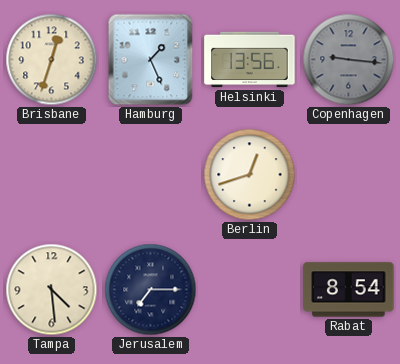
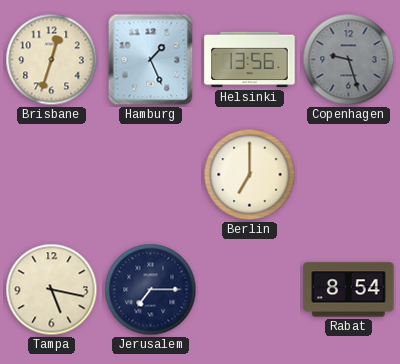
Copenhagen: 9:16 -> 9:27 (349, 60)
Berlin: 12:42 -> 7:00 (250, 175)
Tampa: 4:29 -> 5:17 (52, 290)
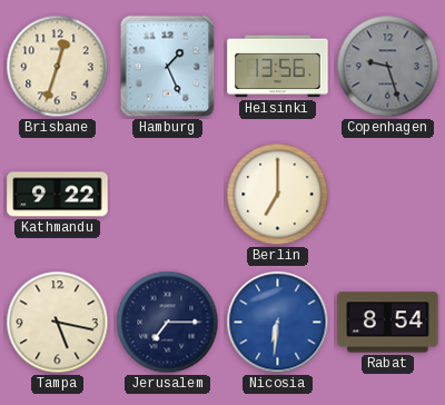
Kathmandu: none -> 9:22 (58, 195)
Nicosia: none -> 6:31 (278, 323)
